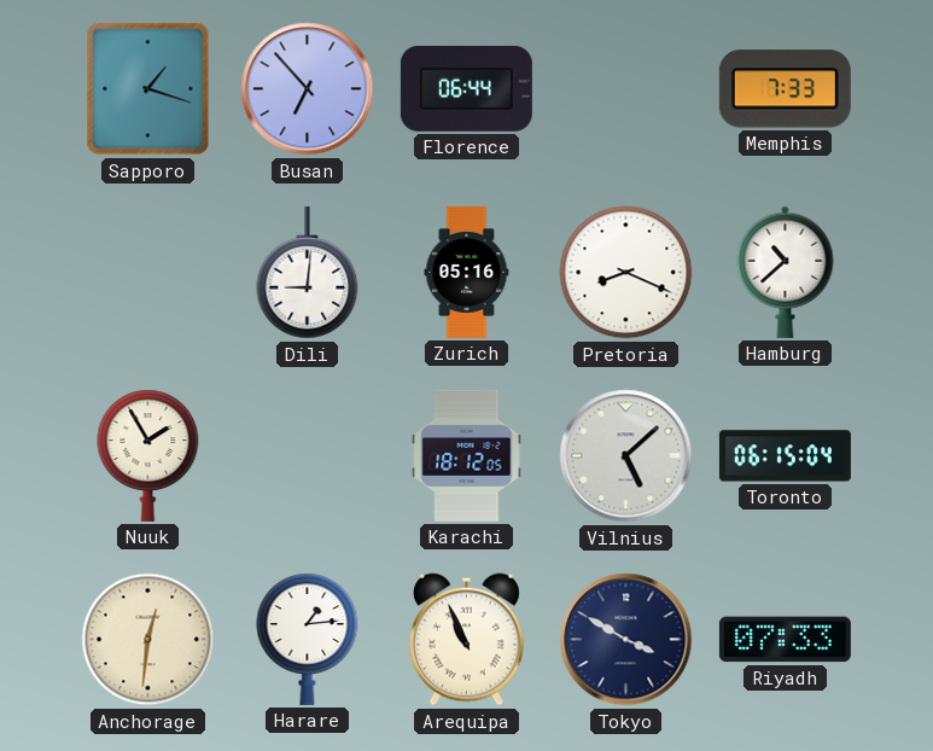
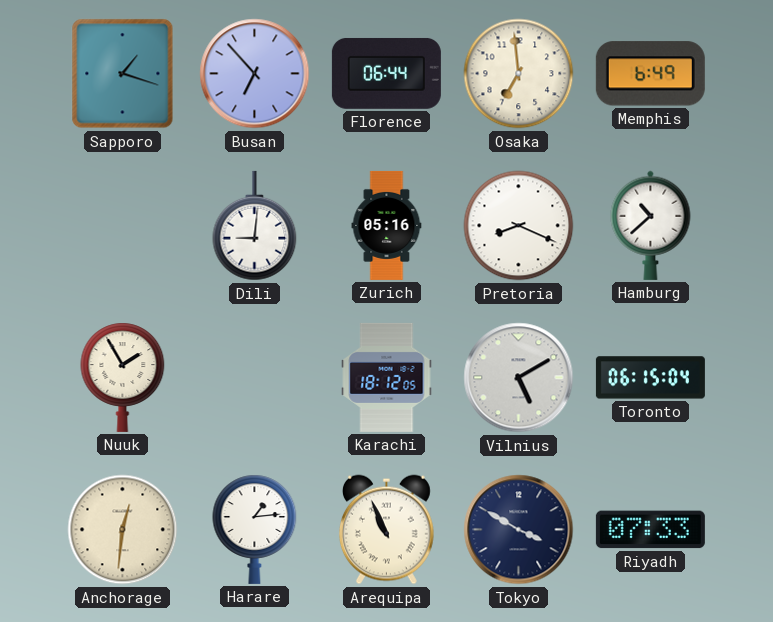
Osaka: none -> 6:59 (519, 74)
Memphis: 7:33 -> 6:49 (650, 74)
Vilnius: 5:08 -> 5:10 (519, 378)
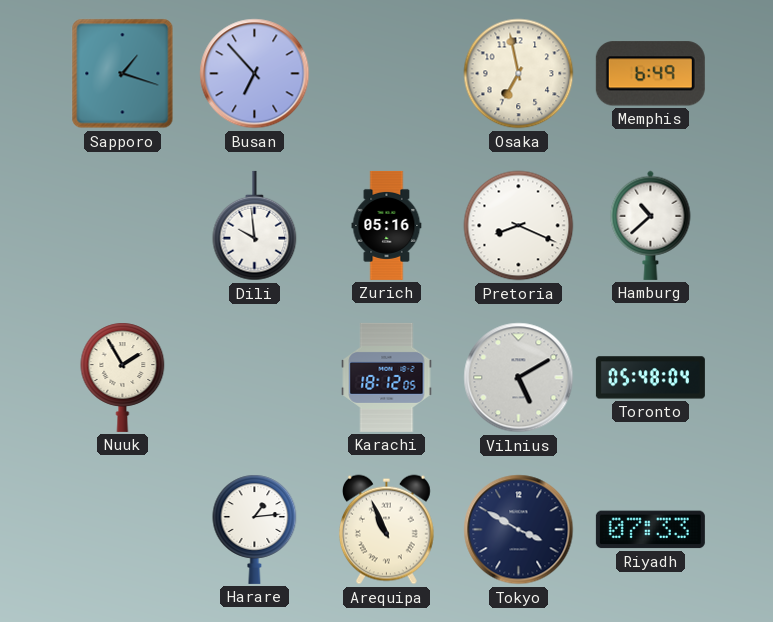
Florence: 06:44 -> none (386, 73)
Osaka: 6:59 -> 6:58 (519, 74)
Dili: 9:01 -> 9:59 (255, 226)
Toronto: 06:15 -> 05:48 (650, 378)
Anchorage: 12:31 -> none (123, 530)
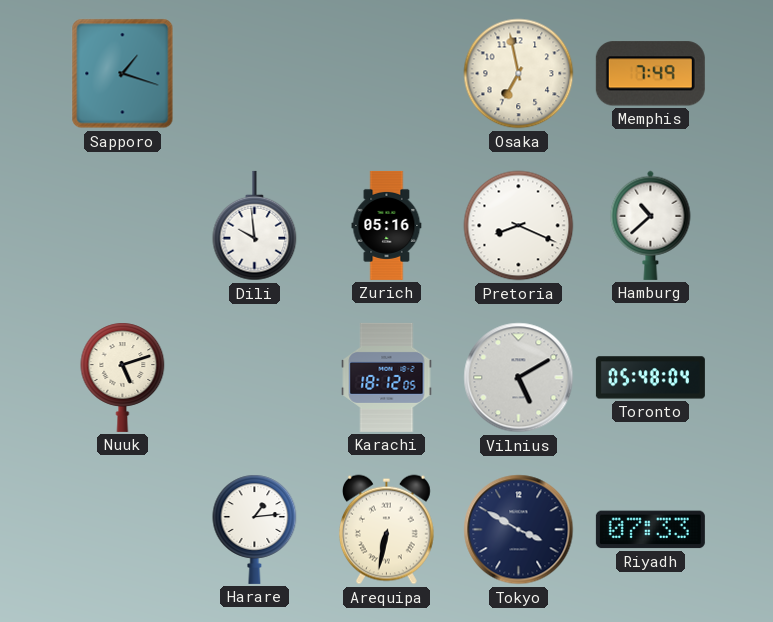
Busan: 6:53 -> none (255, 74)
Memphis: 6:49 -> 7:49 (650, 74)
Nuuk: 1:55 -> 5:12 (123, 377)
Arequipa: 10:56 -> 6:32 (386, 530)
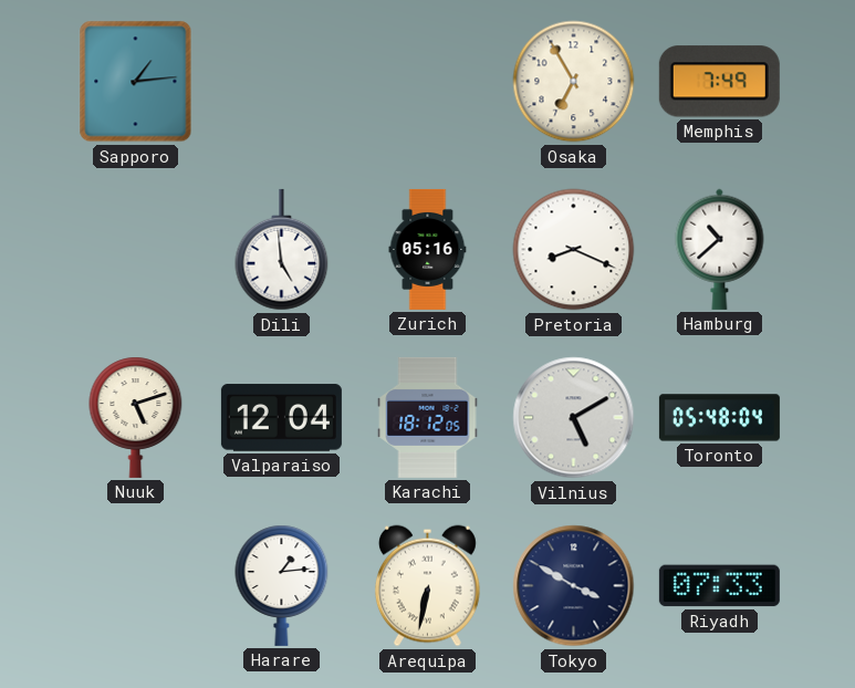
Sapporo: 1:18 -> 1:14 (136, 82)
Osaka: 6:58 -> 6:55 (574, 82)
Dili: 9:59 -> 4:59 (282, 250)
Valparaiso: none -> 12:04 (281, 418)
